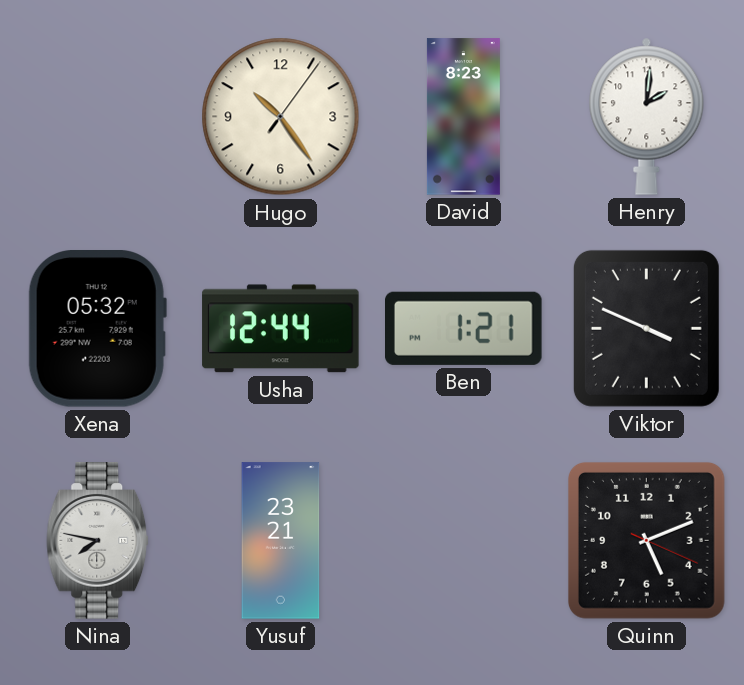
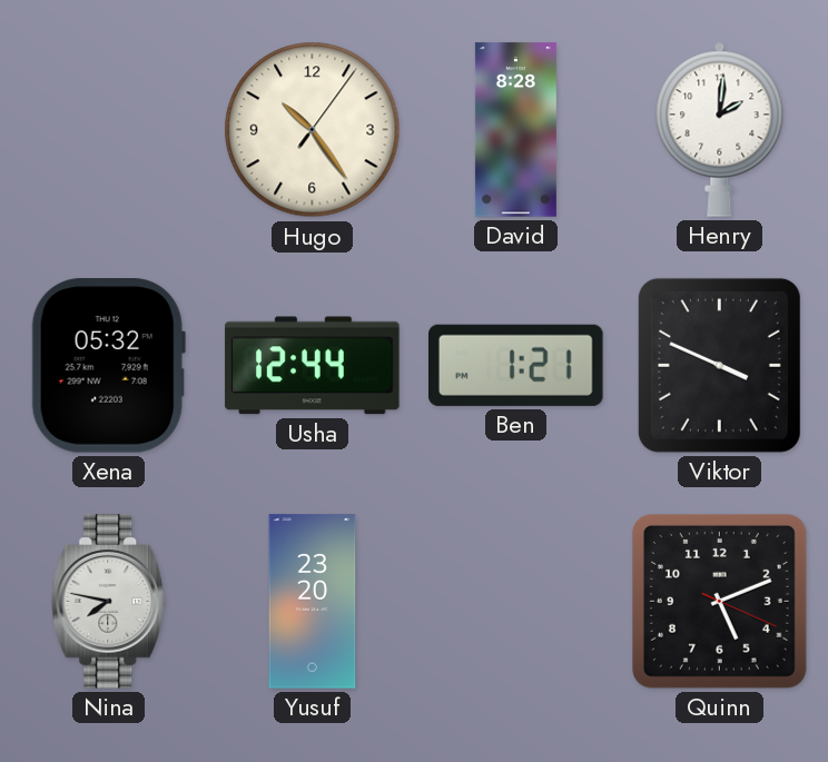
David: 8:23 -> 8:28 (515, 130)
Yusuf: 23:21 -> 23:20 (313, 602)
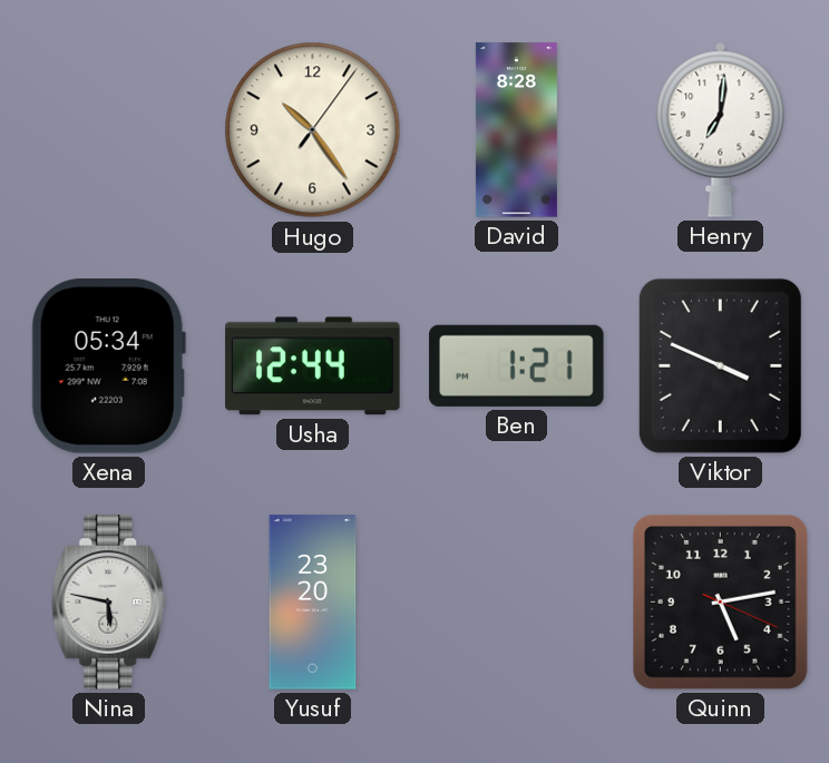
Henry: 2:01 -> 7:01 (721, 129)
Xena: 05:32 -> 05:34 (108, 366)
Nina: 7:47 -> 5:47 (109, 603)
Quinn: 5:11 -> 5:13 (720, 601)
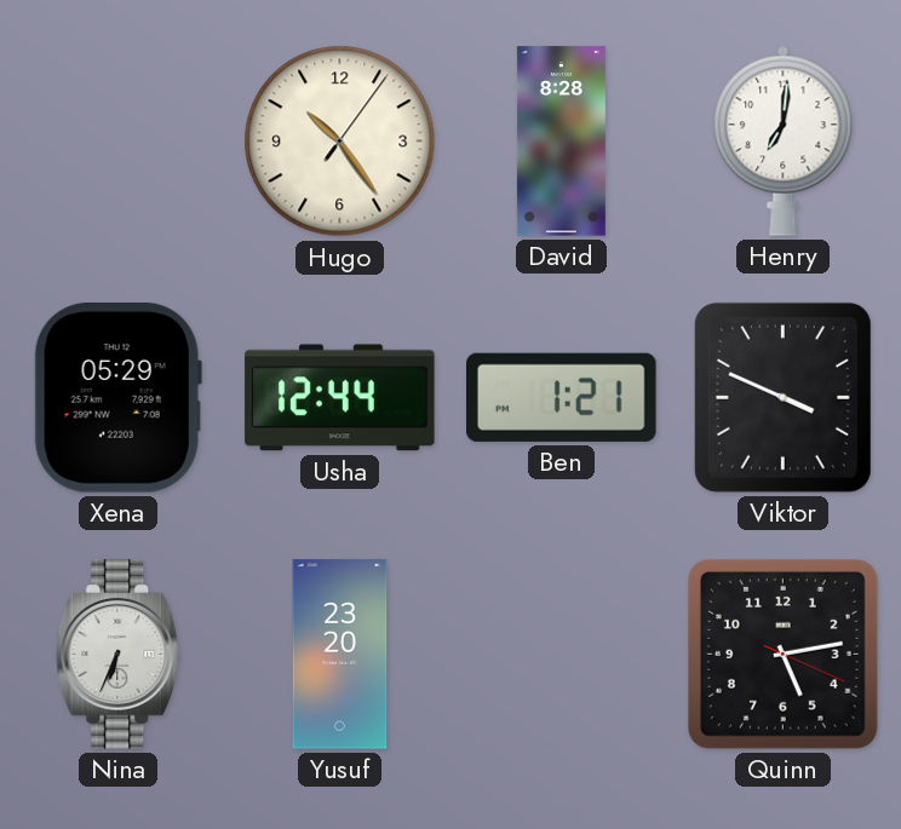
Xena: 05:34 -> 05:29 (117, 398)
Nina: 5:47 -> 6:34 (119, 655)
